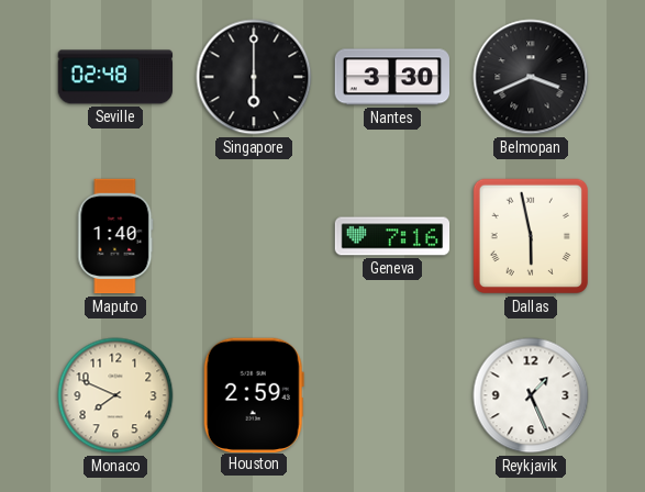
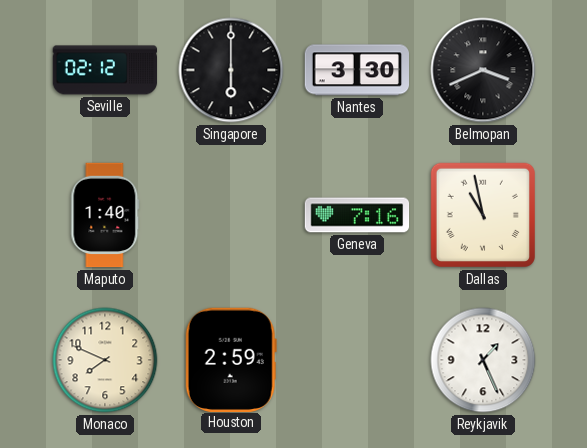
Seville: 02:48 -> 02:12 (105, 70)
Dallas: 5:58 -> 10:58 (483, 215)
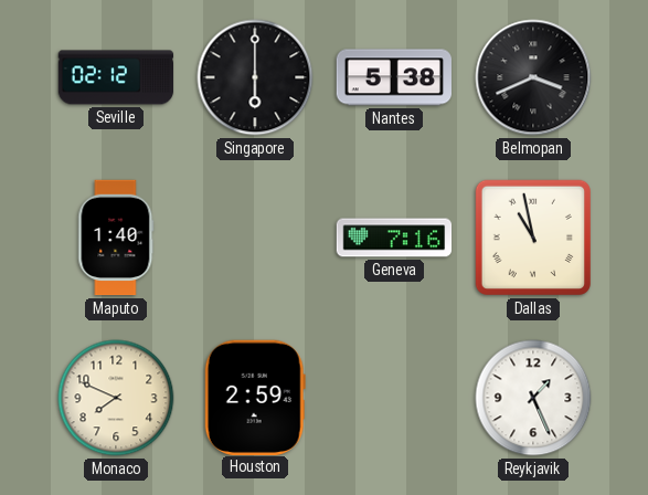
Nantes: 3:30 -> 5:38 (393, 77)
